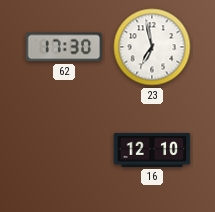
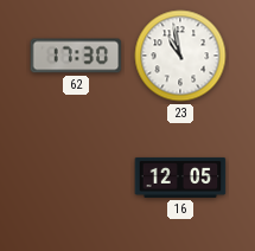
23: 6:58 -> 10:58 (180, 56)
16: 12:10 -> 12:05 (180, 178)
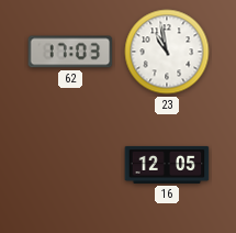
62: 17:30 -> 17:03 (70, 52)
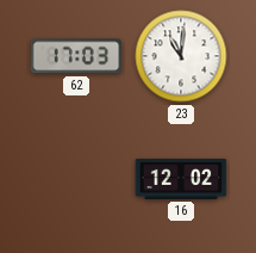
23: 10:58 -> 11:01 (181, 56)
16: 12:05 -> 12:02 (181, 179)
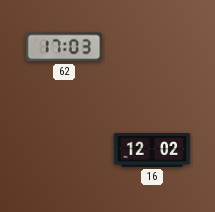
23: 11:01 -> none (181, 56)
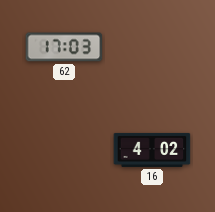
16: 12:02 -> 4:02 (152, 150)
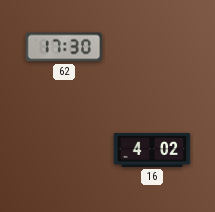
62: 17:03 -> 17:30 (64, 47)
